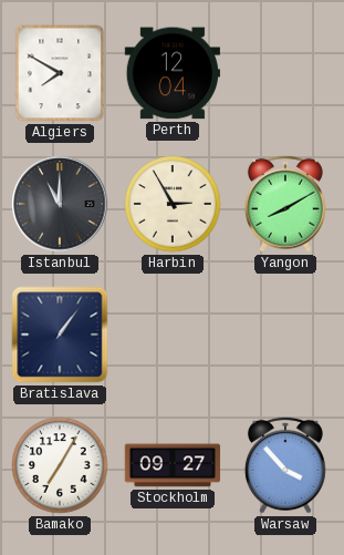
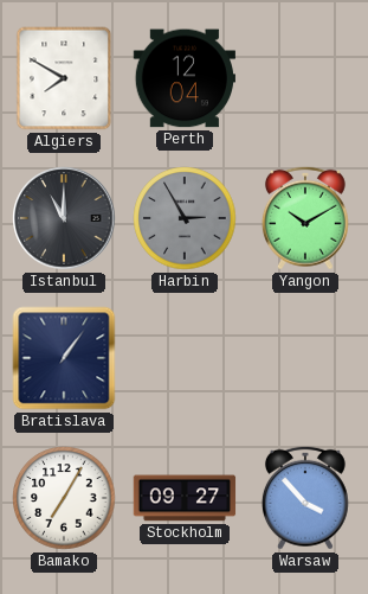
Harbin dial: cream -> grey (185, 218)
Yangon: 8:10 -> 10:10 (305, 218)
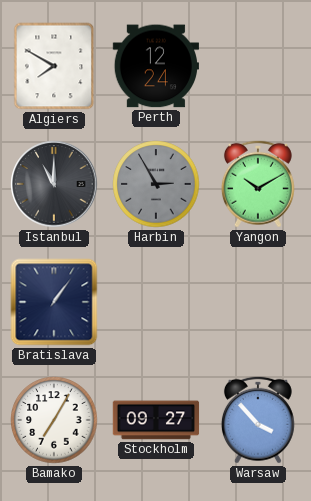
Perth: 12:04 -> 12:24 (155, 66)
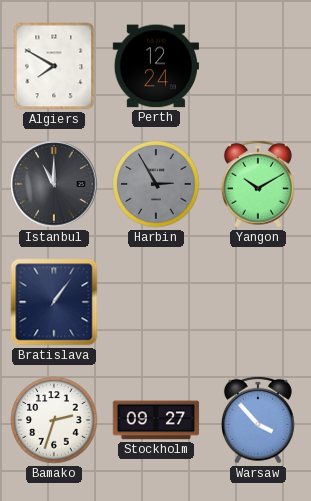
Bamako: 7:05 -> 2:33 (54, 420)
